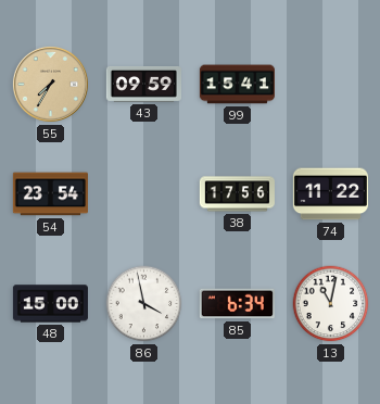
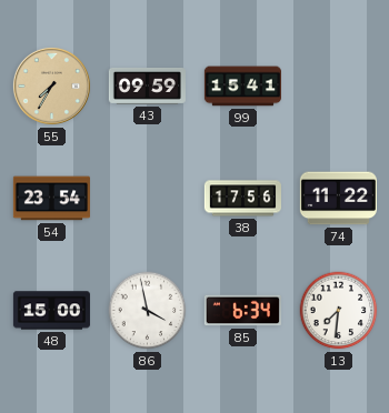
13: 11:02 -> 7:31 (339, 311)
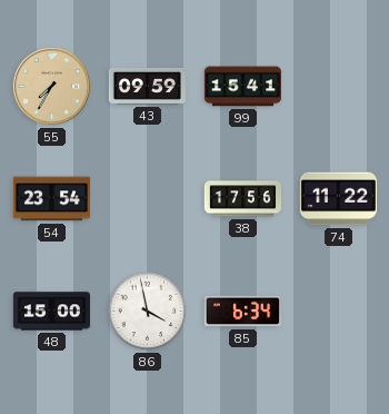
13: 7:31 -> none (339, 311)
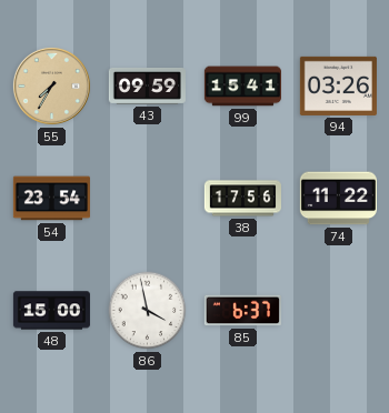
94: none -> 03:26 (338, 85)
85: 6:34 -> 6:37 (242, 311)
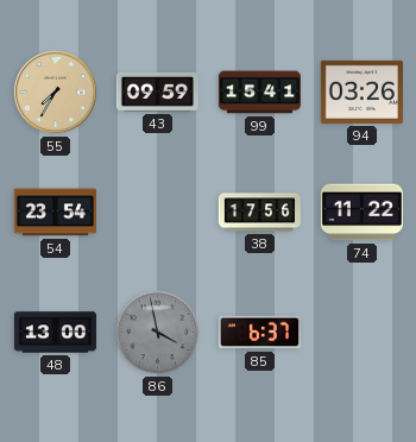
48: 15:00 -> 13:00 (55, 333)
86 dial: white -> grey (158, 333)
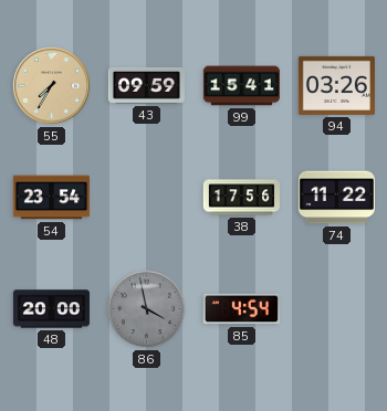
48: 13:00 -> 20:00 (51, 309)
85: 6:37 -> 4:54 (241, 309)
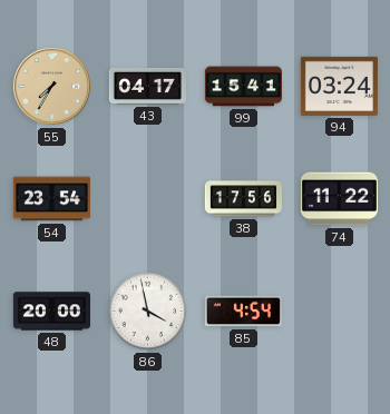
43: 09:59 -> 04:17 (147, 87)
94: 03:26 -> 03:24 (339, 86)
86 dial: grey -> white (148, 312)
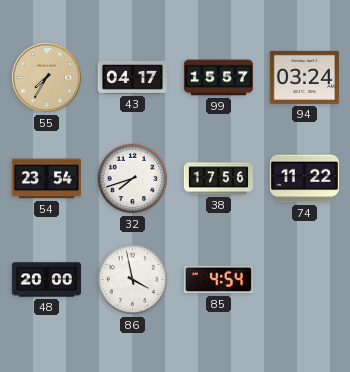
99: 15:41 -> 15:57 (218, 78)
32: none -> 7:42 (133, 179)
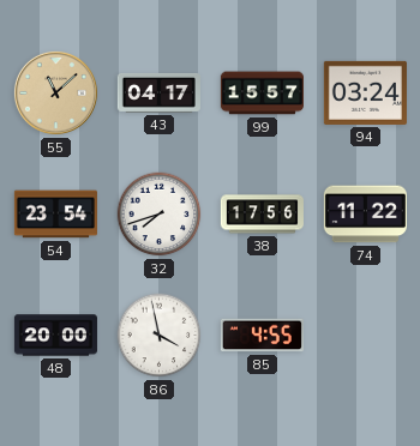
55: 7:35 -> 11:08 (55, 92)
85: 4:54 -> 4:55 (262, 336)
